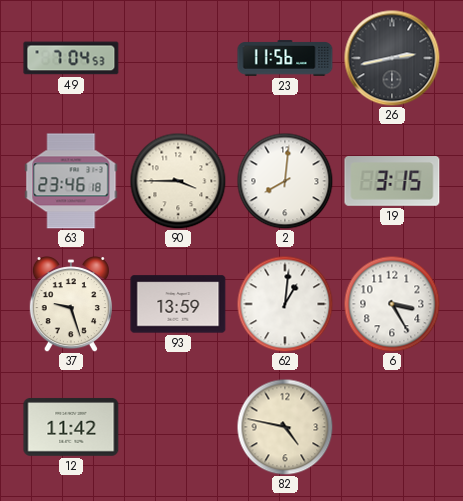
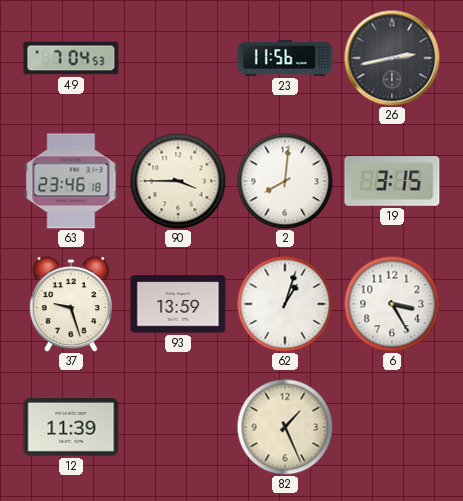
62: 1:01 -> 1:03 (285, 304)
12: 11:42 -> 11:39 (71, 427)
82: 4:47 -> 1:26 (285, 427)
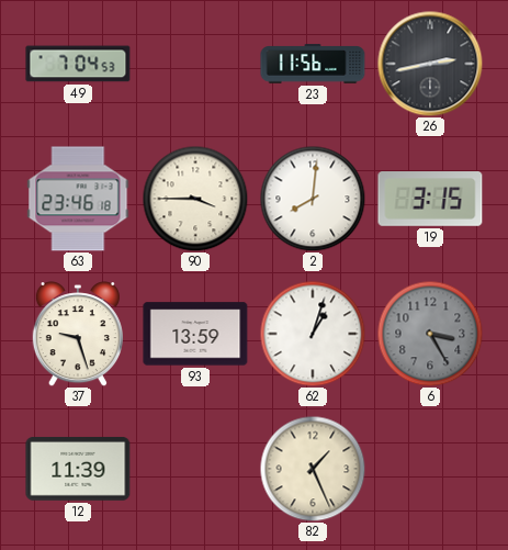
6 dial: white -> grey (430, 334)
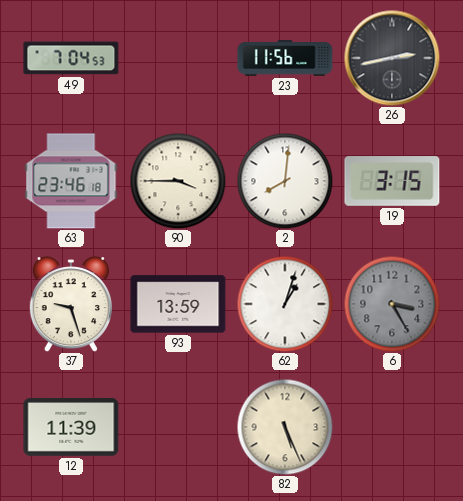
82: 1:26 -> 5:26 (285, 427)
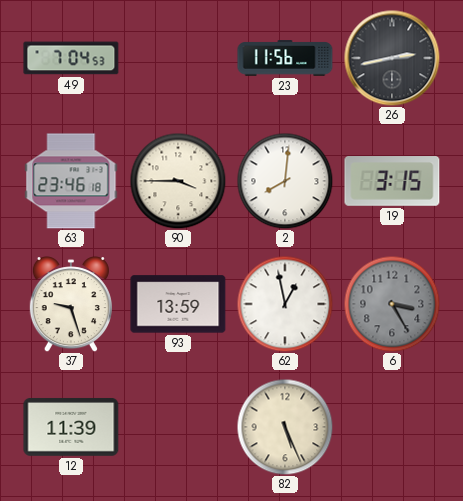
62: 1:03 -> 12:58 (285, 304)
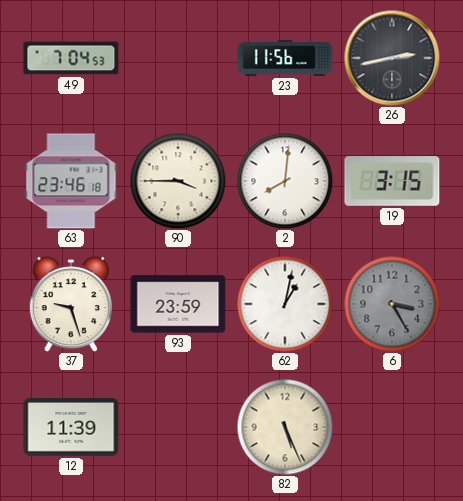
93: 13:59 -> 23:59 (178, 304)
62: 12:58 -> 1:02 (285, 304)
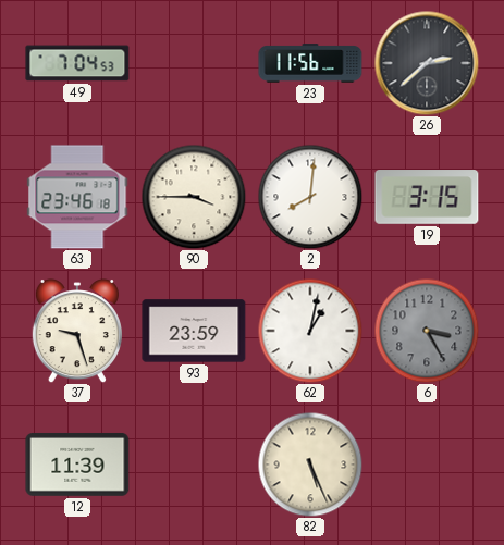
26: 2:43 -> 2:38 (427, 63)
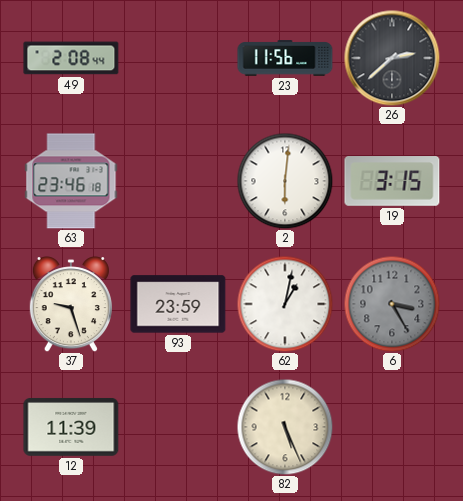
49: 7:04 -> 2:08 (71, 58)
90: 3:45 -> none (194, 197)
2: 8:01 -> 6:01 (285, 181)
